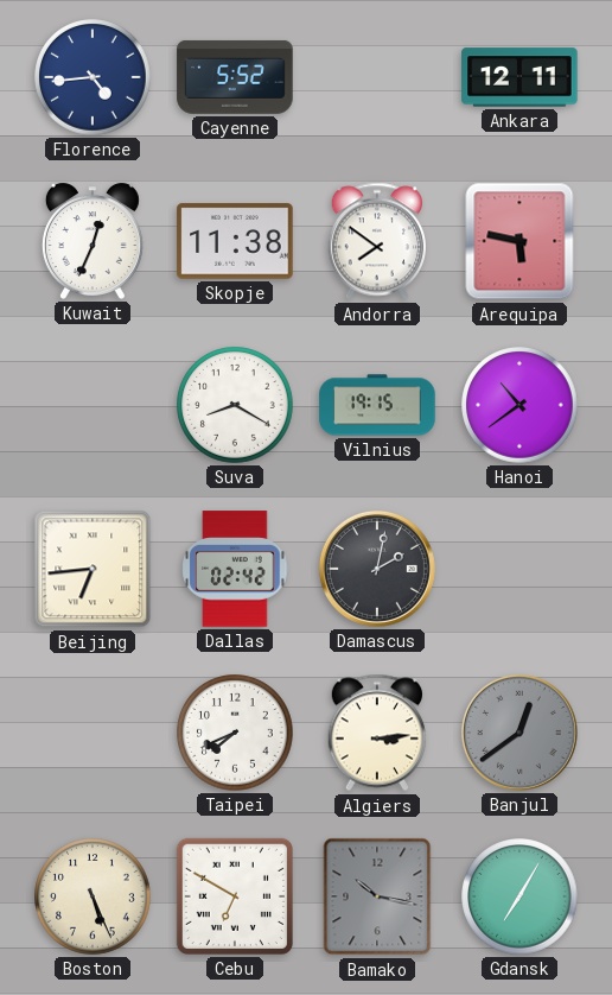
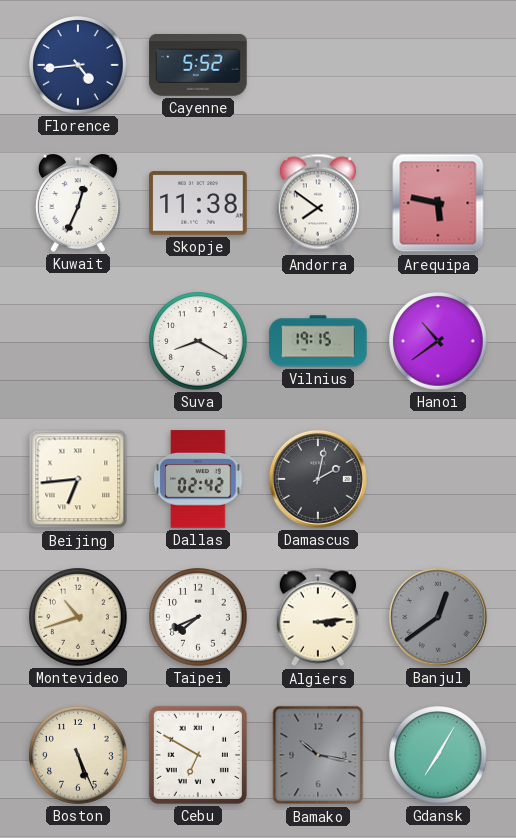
Ankara: 12:11 -> none (519, 77)
Montevideo: none -> 10:42 (78, 617)
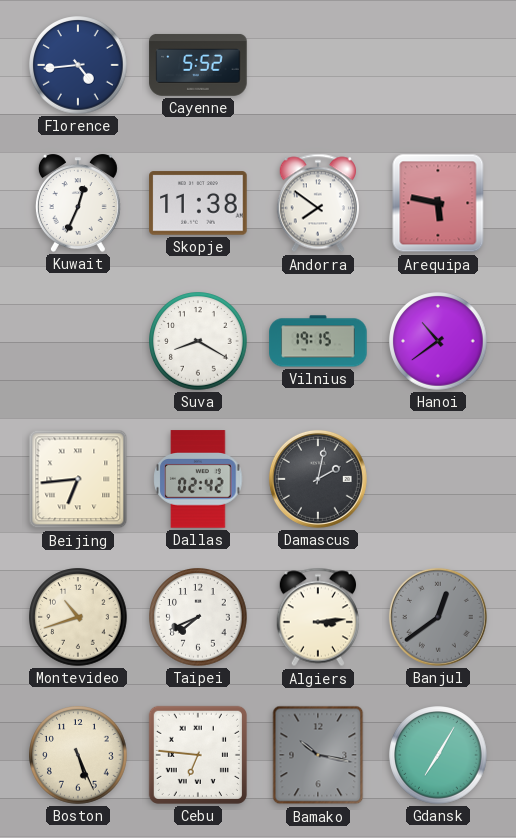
Cebu: 6:50 -> 6:46 (198, 755)
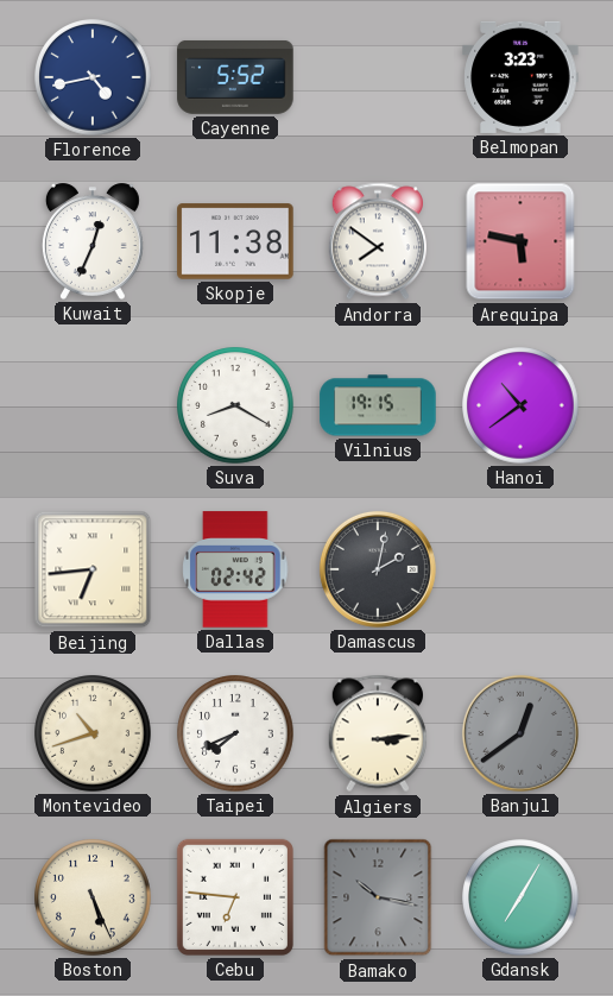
Florence: 4:44 -> 4:43 (93, 77)
Belmopan: none -> 3:23 (520, 77)
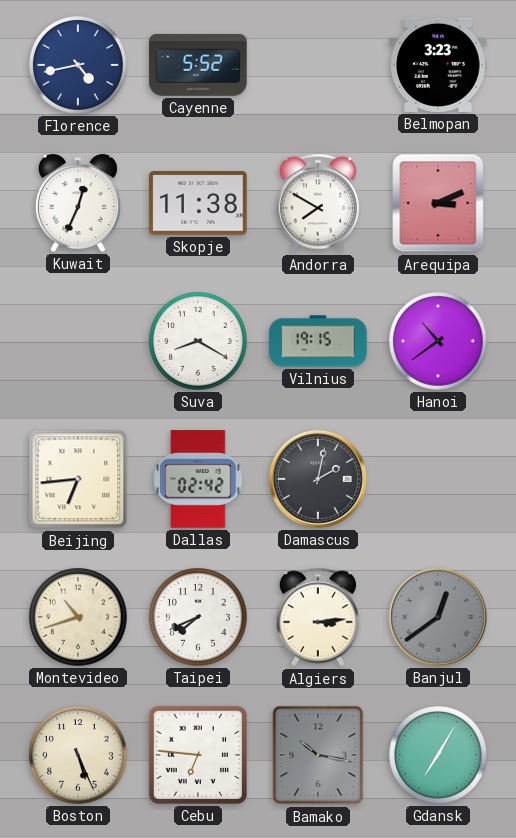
Andorra: 7:51 -> 7:50 (317, 203)
Arequipa: 5:47 -> 3:11 (438, 203)
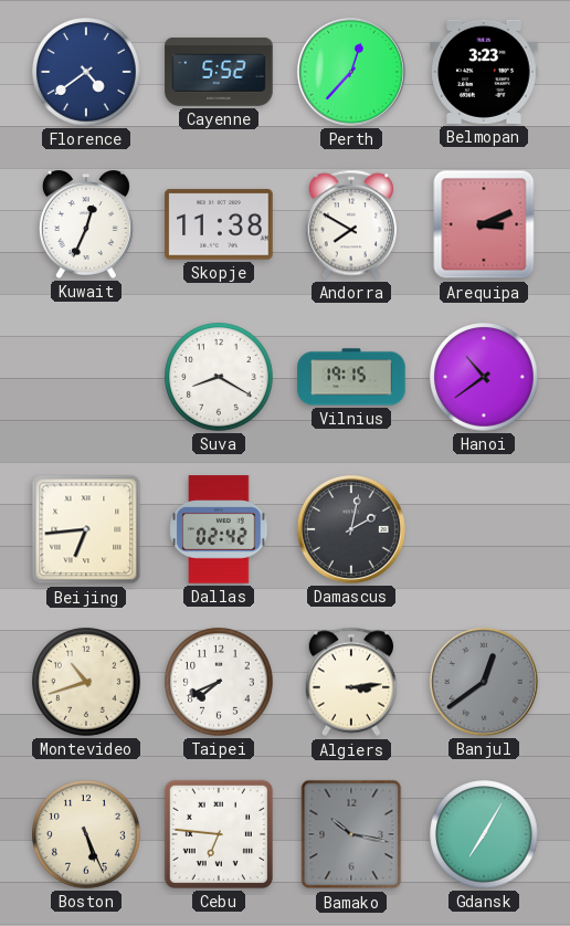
Florence: 4:43 -> 4:39 (86, 72)
Perth: none -> 12:37 (351, 72)
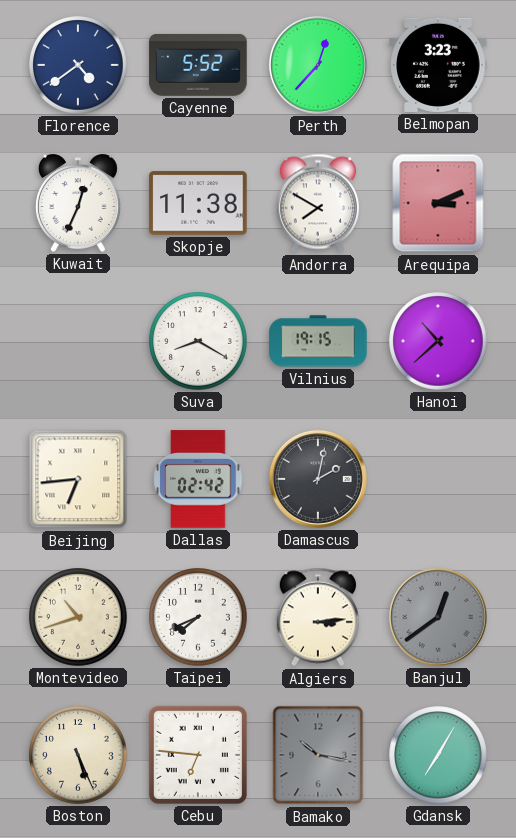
Hanoi: 10:39 -> 10:38 (438, 341)
